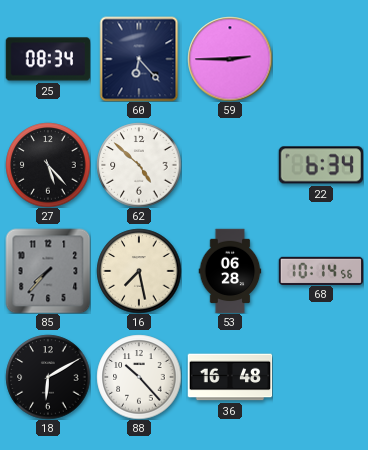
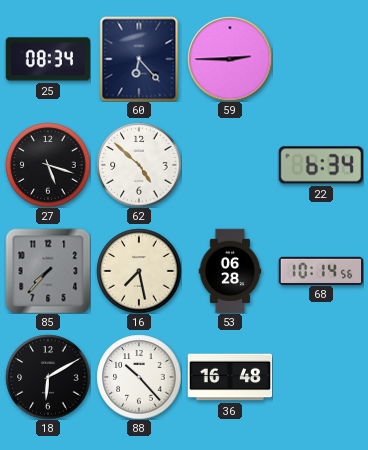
27: 5:23 -> 5:18 (48, 165)
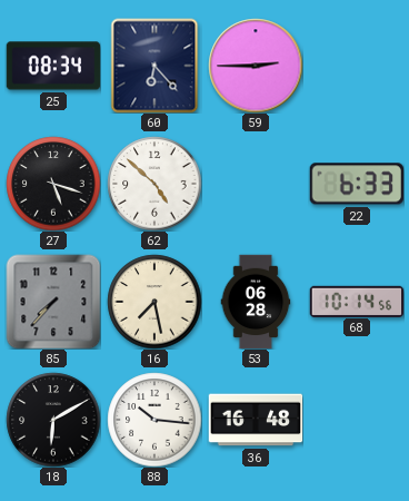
22: 6:34 -> 6:33 (356, 184)
88: 10:23 -> 10:16 (154, 420)
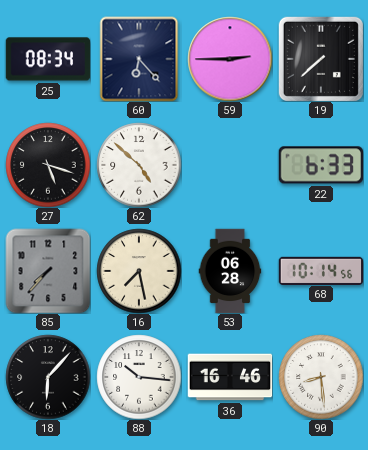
19: none -> 7:38 (321, 59)
18: 6:10 -> 6:07 (48, 377)
36: 16:48 -> 16:46 (230, 377)
90: none -> 8:29 (321, 377)
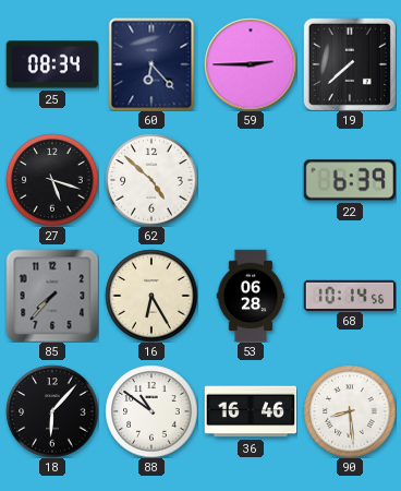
22: 6:33 -> 6:39 (349, 180)
16: 7:28 -> 6:25 (151, 296)
88: 10:16 -> 10:51 (151, 411)
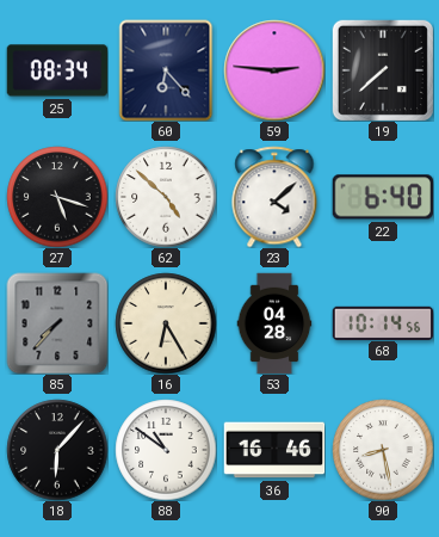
59: 2:45 -> 2:46 (274, 70)
23: none -> 4:08 (274, 197)
22: 6:39 -> 6:40 (382, 197)
53: 06:28 -> 04:28 (274, 323)
90: 8:29 -> 8:28 (383, 450)
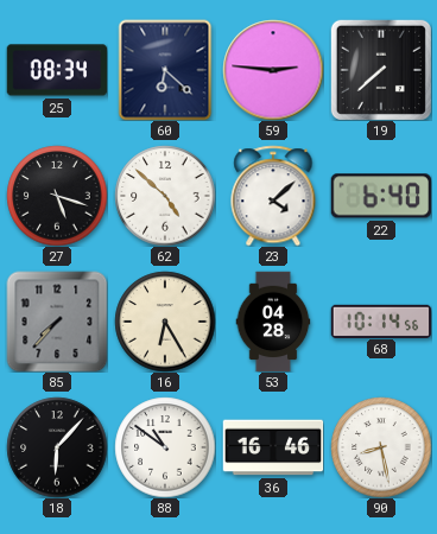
60: 6:23 -> 6:22 (165, 70)
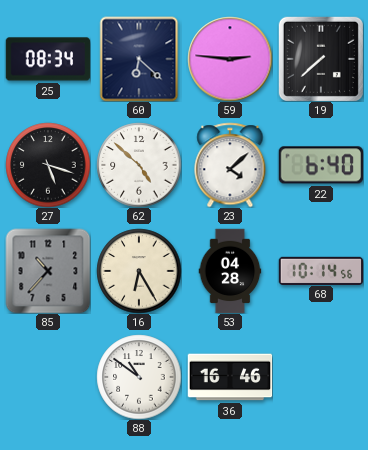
85: 7:37 -> 10:37 (48, 271)
18: 6:07 -> none (57, 447)
90: 8:28 -> none (381, 447)
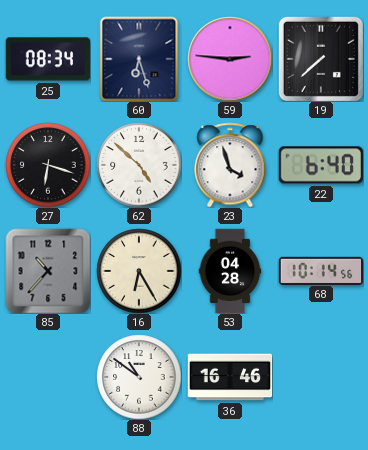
60: 6:22 -> 6:27 (139, 59)
27: 5:18 -> 6:18 (48, 165)
23: 4:08 -> 3:57 (230, 165)
